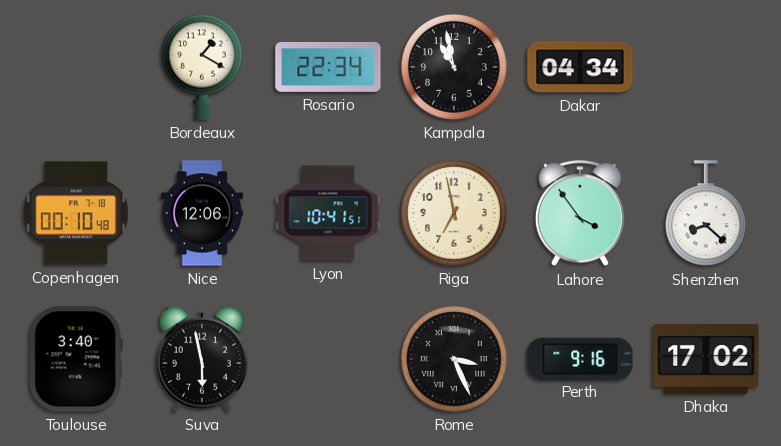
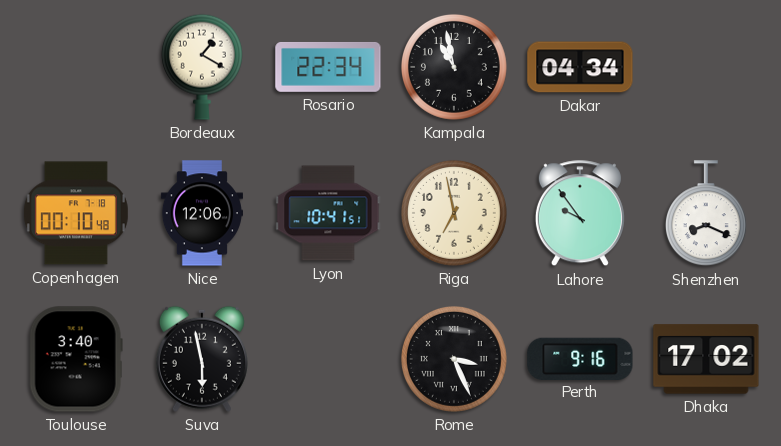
Lahore: 3:54 -> 9:54 (580, 214)
Shenzhen: 8:22 -> 8:19 (706, 214)
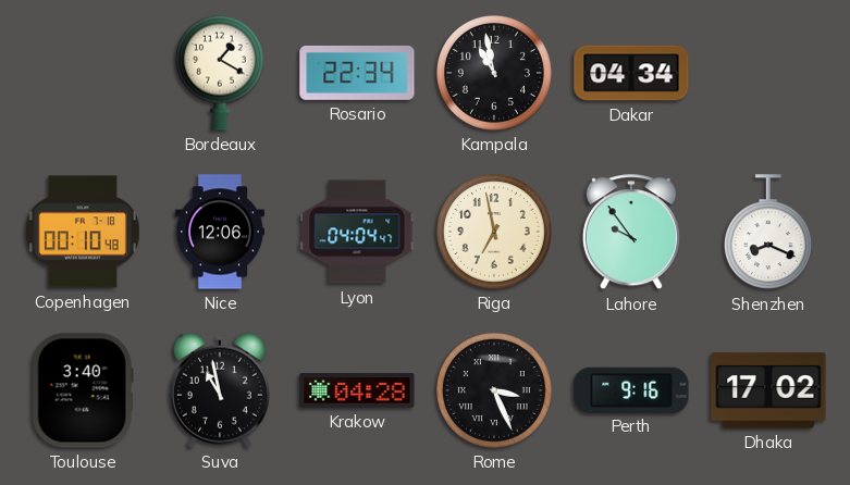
Lyon: 10:41 -> 04:04 (357, 232)
Suva: 5:58 -> 10:58 (220, 390)
Krakow: none -> 04:28 (357, 390)
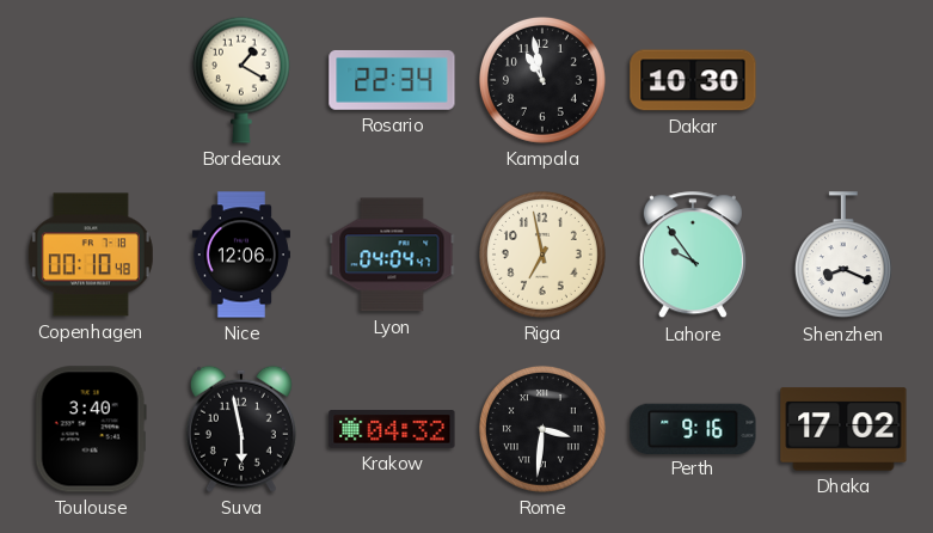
Dakar: 04:34 -> 10:30 (693, 80)
Suva: 10:58 -> 5:58 (241, 429)
Krakow: 04:28 -> 04:32 (392, 429)
Rome: 3:26 -> 3:31 (542, 429)
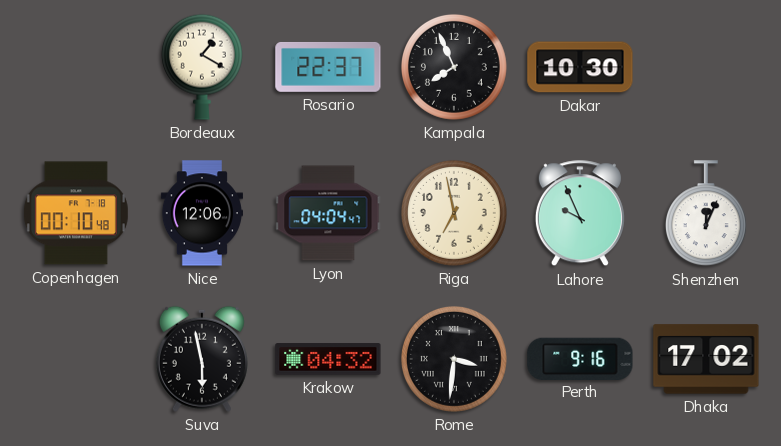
Rosario: 22:34 -> 22:37 (328, 67)
Kampala: 10:58 -> 7:56 (454, 67)
Lahore: 9:54 -> 9:56 (580, 214)
Shenzhen: 8:19 -> 12:04 (706, 214)
Toulouse: 3:40 -> none (91, 429)
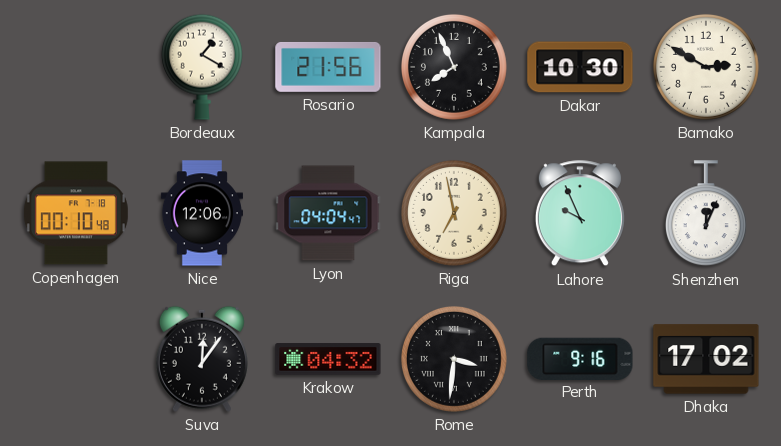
Rosario: 22:37 -> 21:56 (328, 67)
Bamako: none -> 2:50 (706, 67)
Suva: 5:58 -> 12:06 (202, 359)
